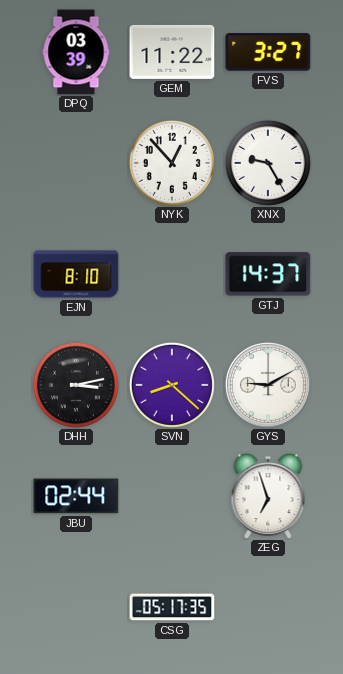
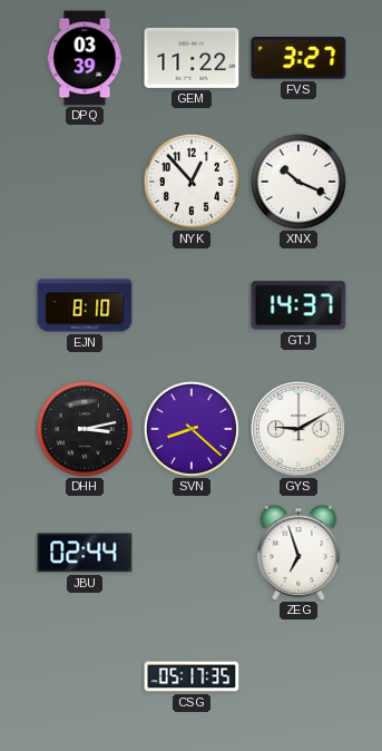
XNX: 9:25 -> 10:19 (298, 182)
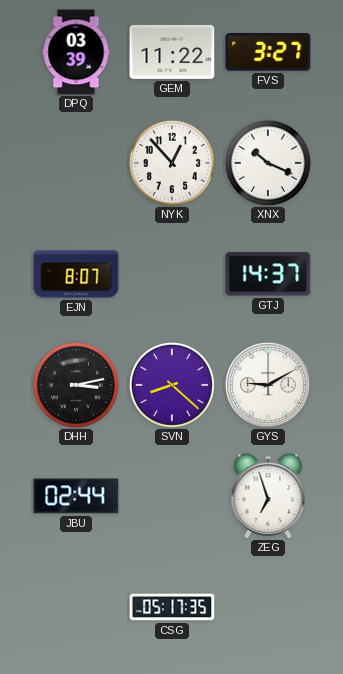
EJN: 8:10 -> 8:07 (76, 274)
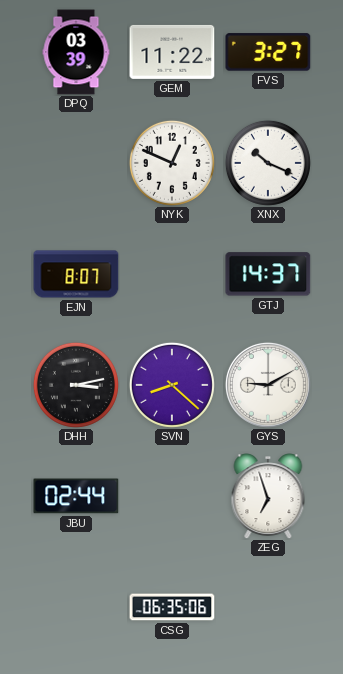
NYK: 12:53 -> 12:49 (172, 163)
CSG: 05:17 -> 06:35 (172, 607)
